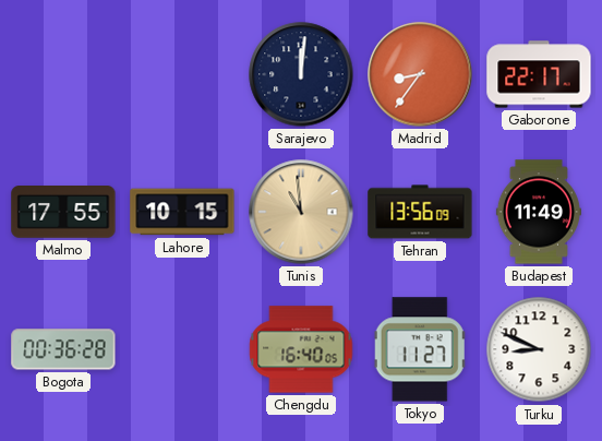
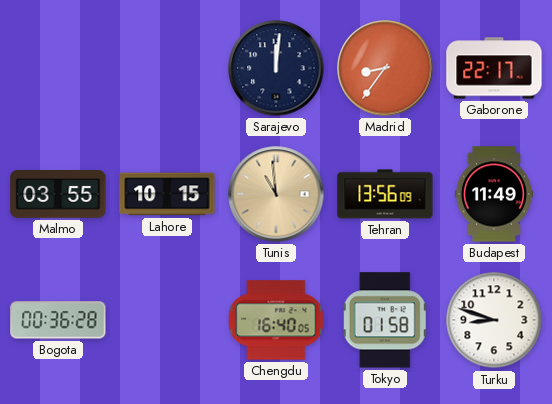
Malmo: 17:55 -> 03:55 (58, 195)
Tokyo: 11:27 -> 01:58 (385, 320)
Turku: 8:49 -> 8:48 (494, 320)
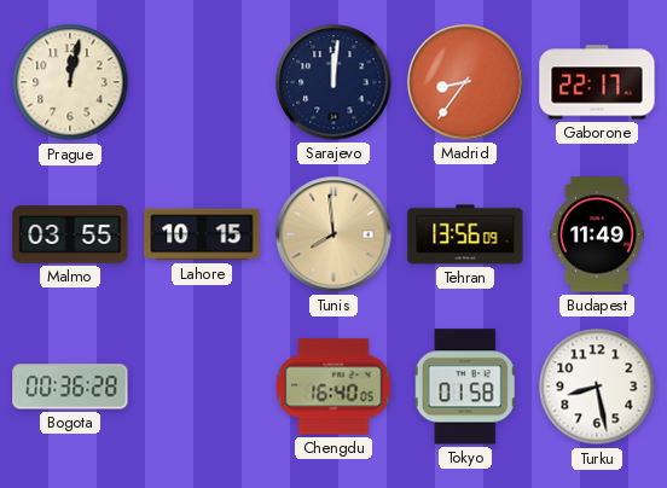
Prague: none -> 12:02 (70, 82)
Tunis: 10:59 -> 7:59 (333, 234)
Turku: 8:48 -> 8:28 (597, 387)
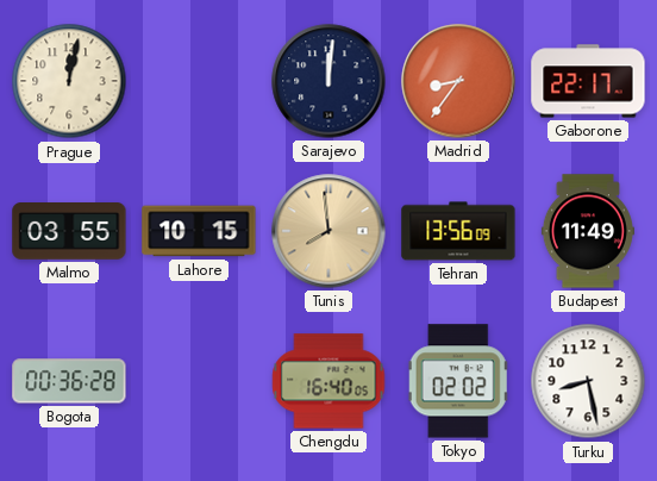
Tokyo: 01:58 -> 02:02 (458, 381)
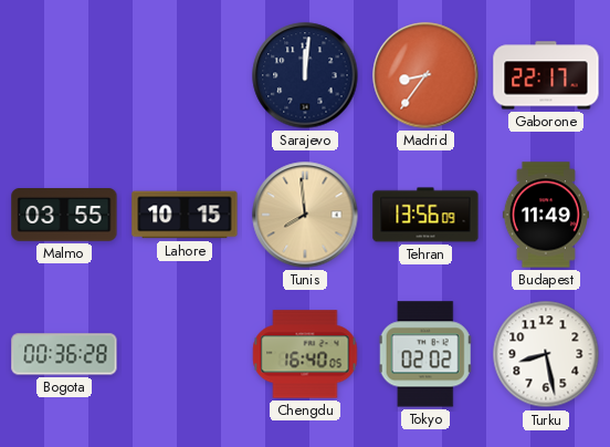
Prague: 12:02 -> none (69, 81)
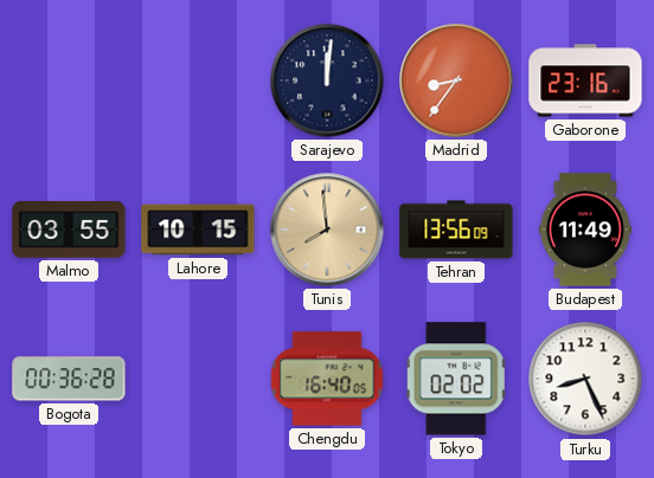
Gaborone: 22:17 -> 23:16 (585, 80)
Turku: 8:28 -> 8:26 (585, 379)
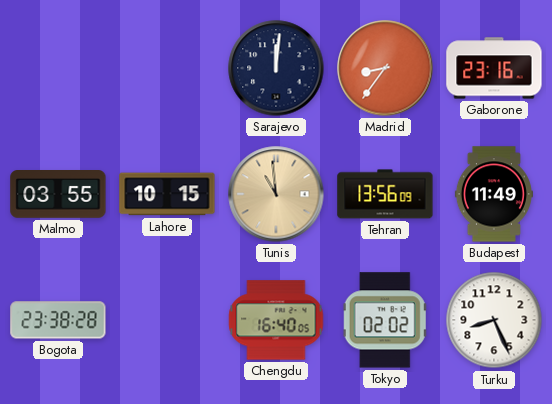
Tunis: 7:59 -> 10:59 (276, 194)
Bogota: 00:36 -> 23:38 (58, 320)
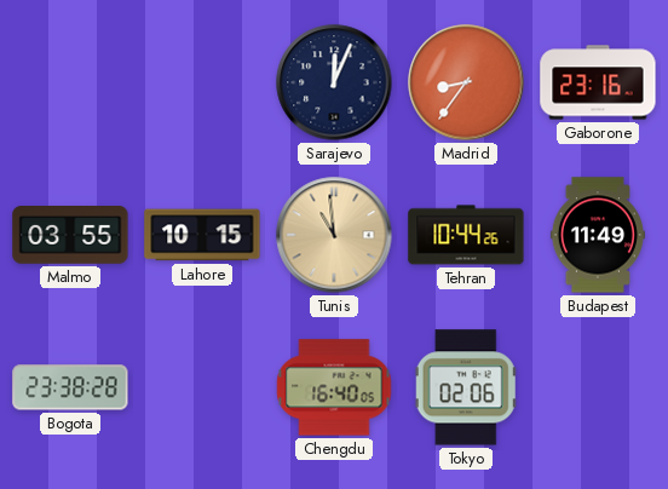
Sarajevo: 12:01 -> 12:04 (334, 82)
Tehran: 13:56 -> 10:44 (466, 235)
Tokyo: 02:02 -> 02:06 (466, 387)
Turku: 8:26 -> none (494, 320)
